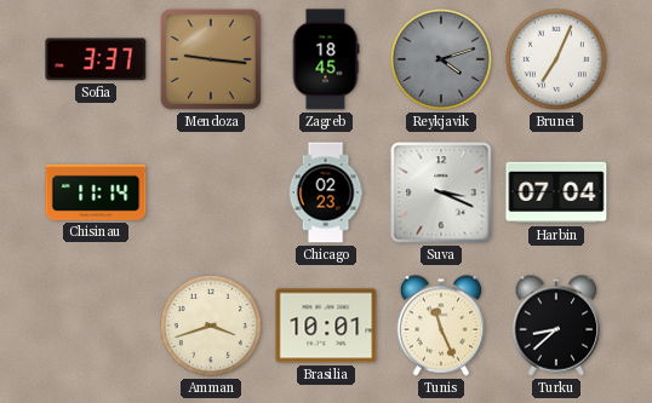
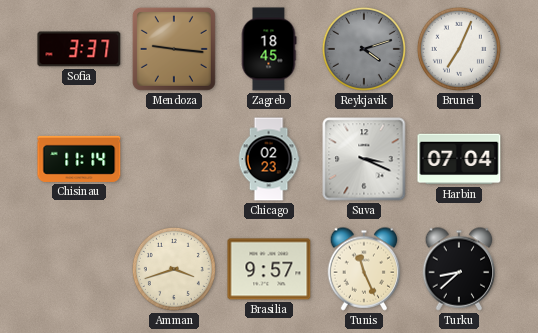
Brasilia: 10:01 -> 9:57 (269, 269)
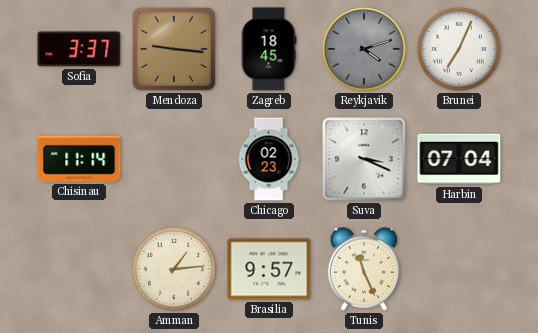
Amman: 3:42 -> 1:14 (174, 269)
Turku: 8:38 -> none (459, 269)
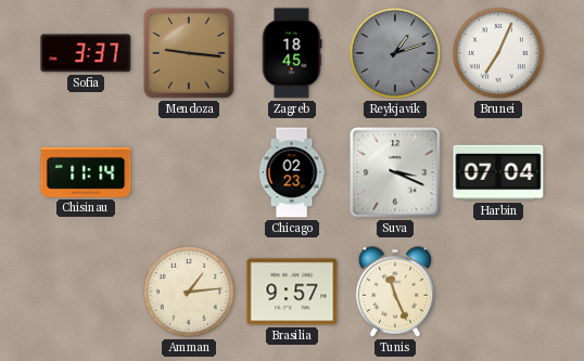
Reykjavik: 4:12 -> 1:12 (395, 53)
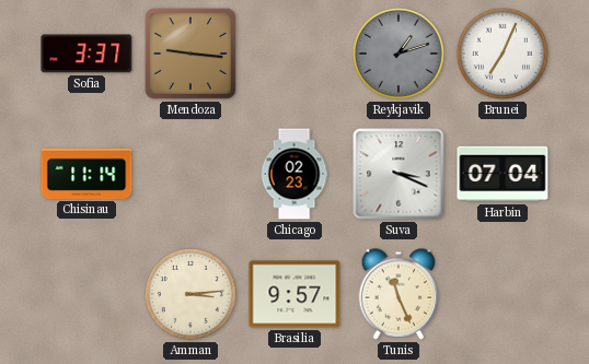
Zagreb: 18:45 -> none (292, 53)
Amman: 1:14 -> 3:14 (190, 294)
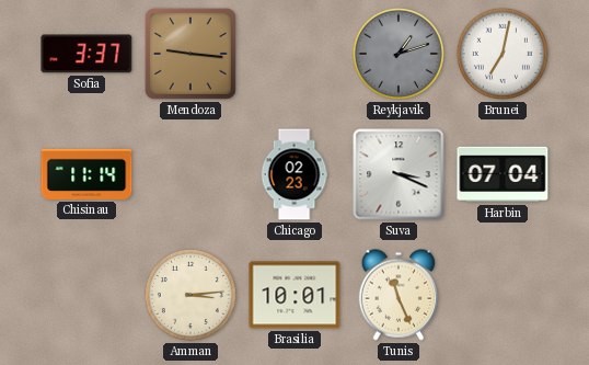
Brunei: 7:04 -> 7:02 (503, 54)
Brasilia: 9:57 -> 10:01 (294, 295)
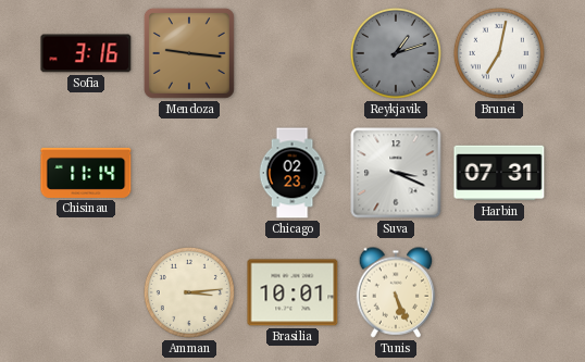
Sofia: 3:37 -> 3:16 (86, 53)
Harbin: 07:04 -> 07:31 (499, 173)
Tunis: 11:26 -> 5:26 (396, 292)
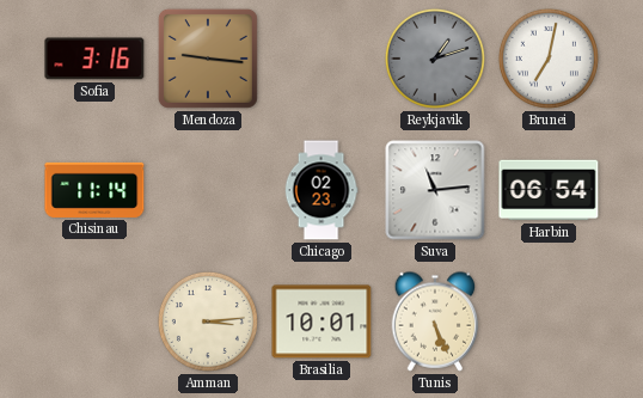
Suva: 3:19 -> 11:14 (435, 190)
Harbin: 07:31 -> 06:54 (549, 190)
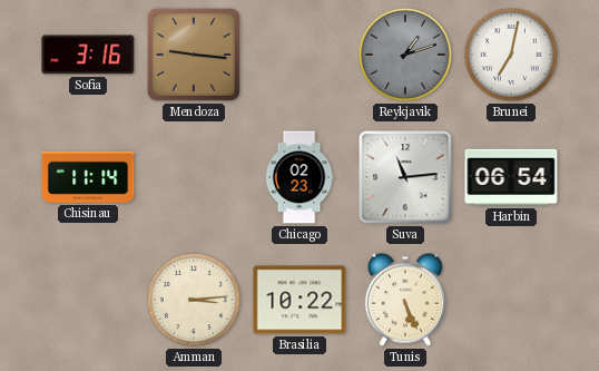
Brasilia: 10:01 -> 10:22 (299, 300)
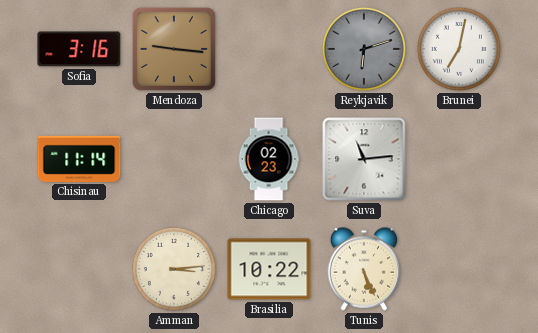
Reykjavik: 1:12 -> 6:12 (364, 49)
Harbin: 06:54 -> none (511, 177)
